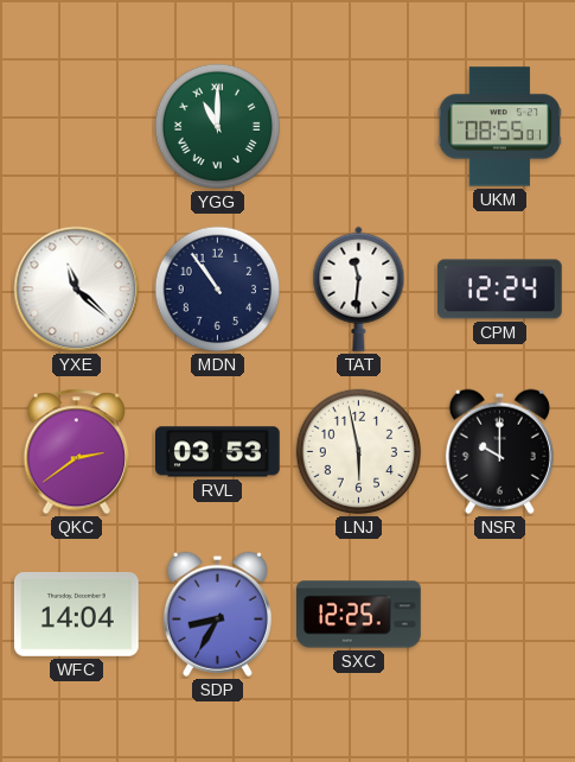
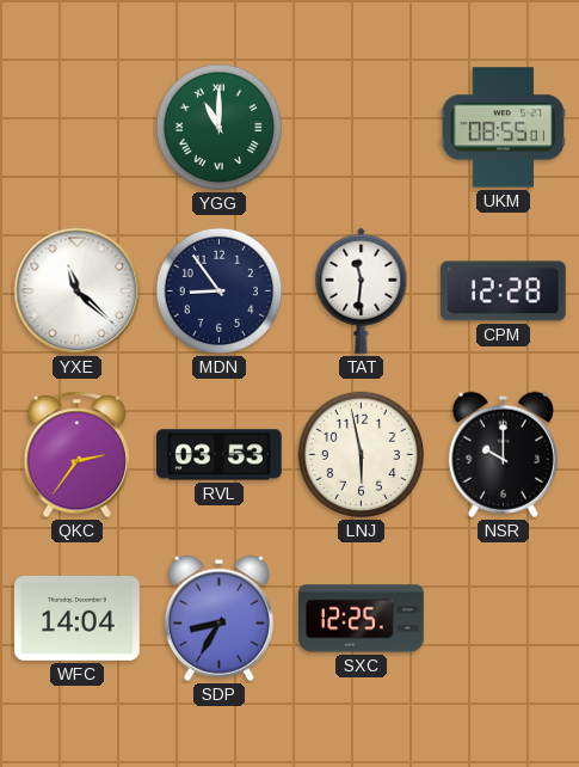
MDN: 10:54 -> 8:54 (220, 292)
CPM: 12:24 -> 12:28 (503, 292)
QKC: 2:39 -> 2:36 (78, 455)
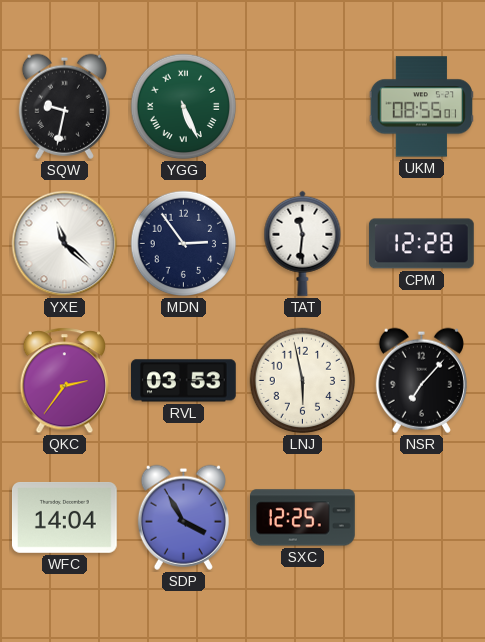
SQW: none -> 9:32 (64, 106)
YGG: 11:00 -> 5:26 (184, 107)
MDN: 8:54 -> 2:54 (184, 244)
NSR: 10:00 -> 7:07 (421, 380)
SDP: 8:35 -> 3:55 (183, 517)
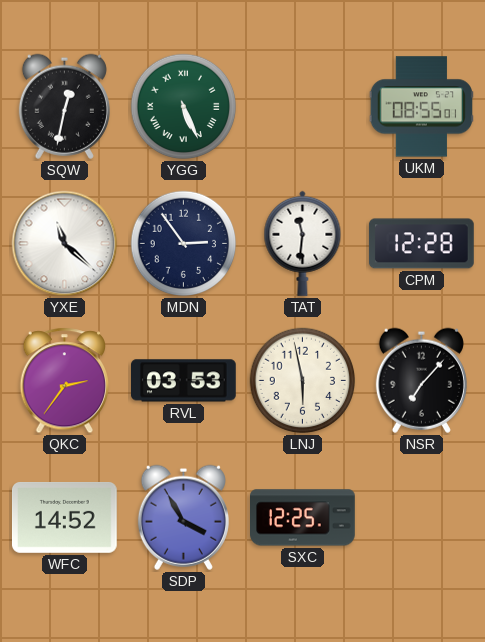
SQW: 9:32 -> 12:32 (64, 106)
WFC: 14:04 -> 14:52 (65, 517)
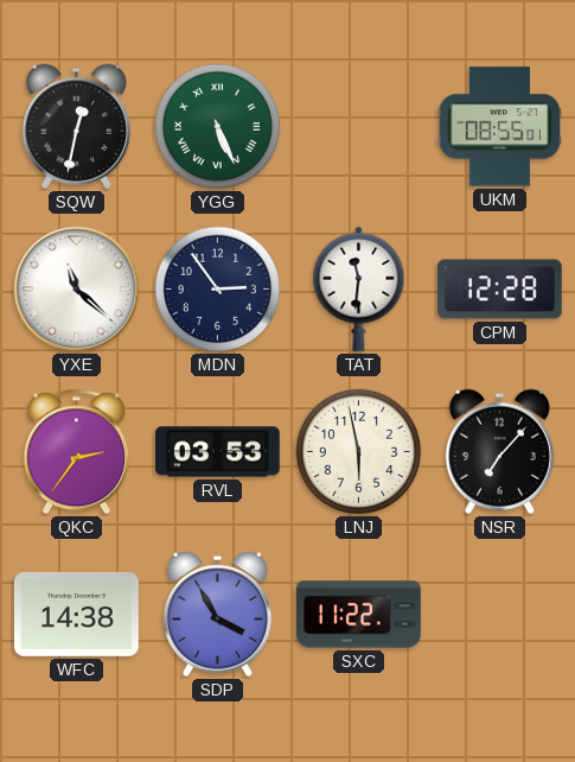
WFC: 14:52 -> 14:38 (77, 614)
SXC: 12:25 -> 11:22 (359, 615)
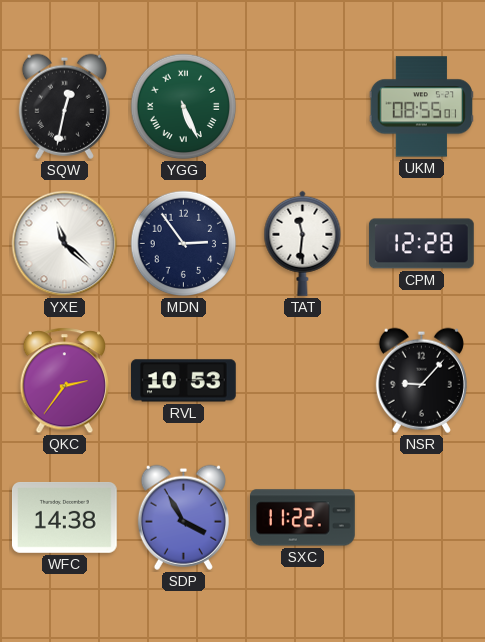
RVL: 03:53 -> 10:53 (184, 381)
LNJ: 5:58 -> none (359, 452)
NSR: 7:07 -> 9:07 (421, 380)
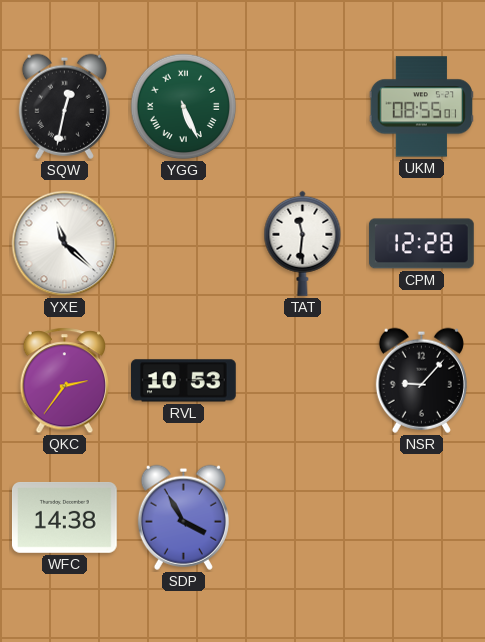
MDN: 2:54 -> none (184, 244)
SXC: 11:22 -> none (303, 518)
